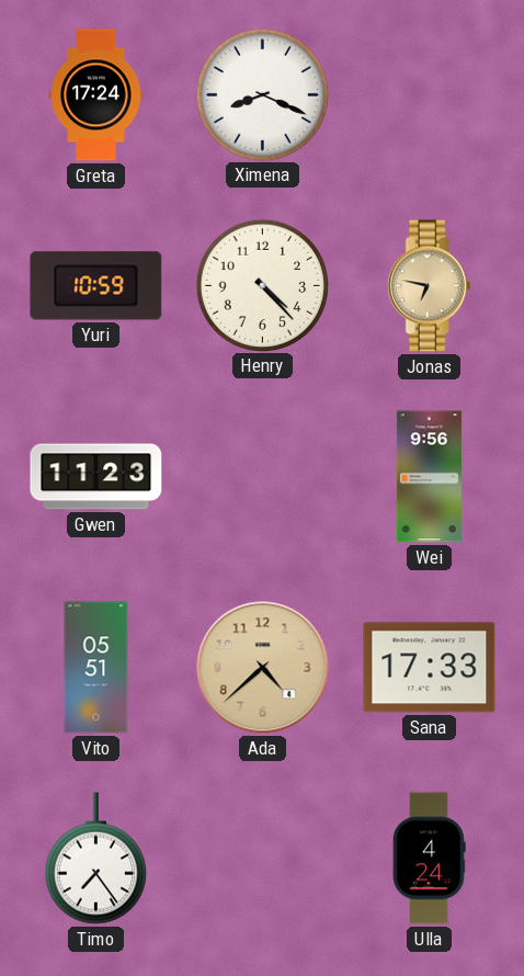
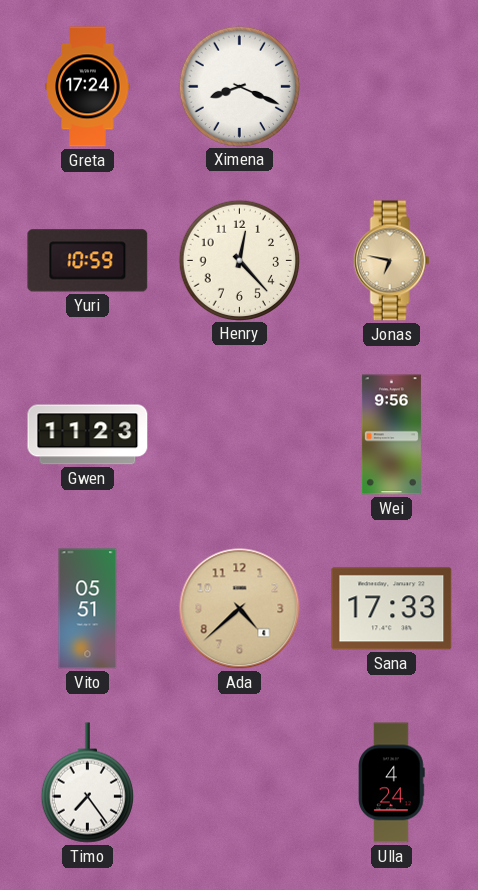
Henry: 4:23 -> 12:23 (239, 260)
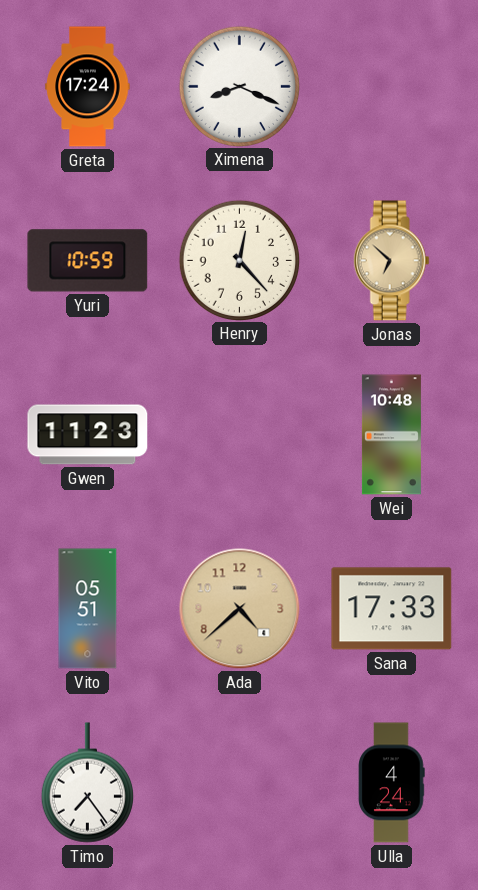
Jonas: 6:47 -> 6:52 (391, 261)
Wei: 9:56 -> 10:48 (391, 435)
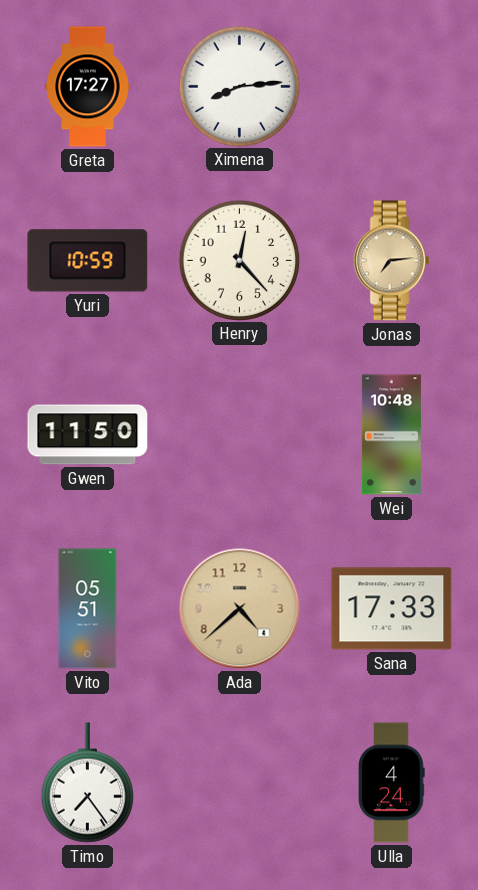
Greta: 17:24 -> 17:27 (88, 87)
Ximena: 8:19 -> 8:14 (239, 86)
Jonas: 6:52 -> 7:14 (391, 261)
Gwen: 11:23 -> 11:50 (88, 435)
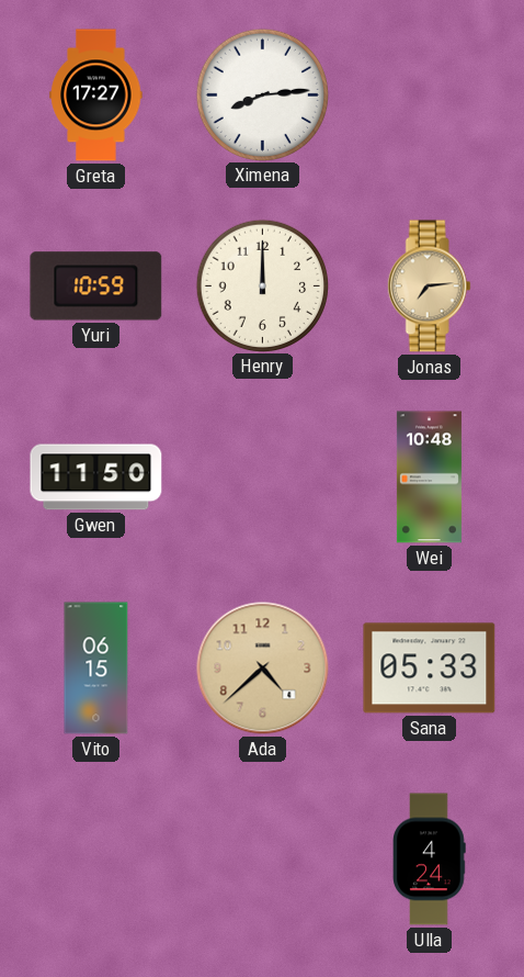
Henry: 12:23 -> 12:00 (262, 285)
Vito: 05:51 -> 06:15 (96, 669)
Sana: 17:33 -> 05:33 (430, 669)
Timo: 7:24 -> none (87, 783)
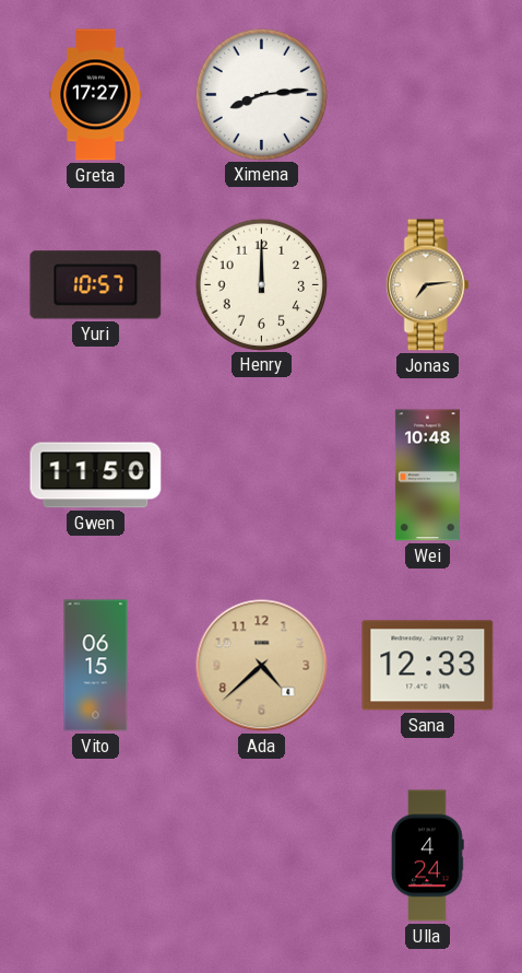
Yuri: 10:59 -> 10:57 (96, 285)
Sana: 05:33 -> 12:33 (428, 666)
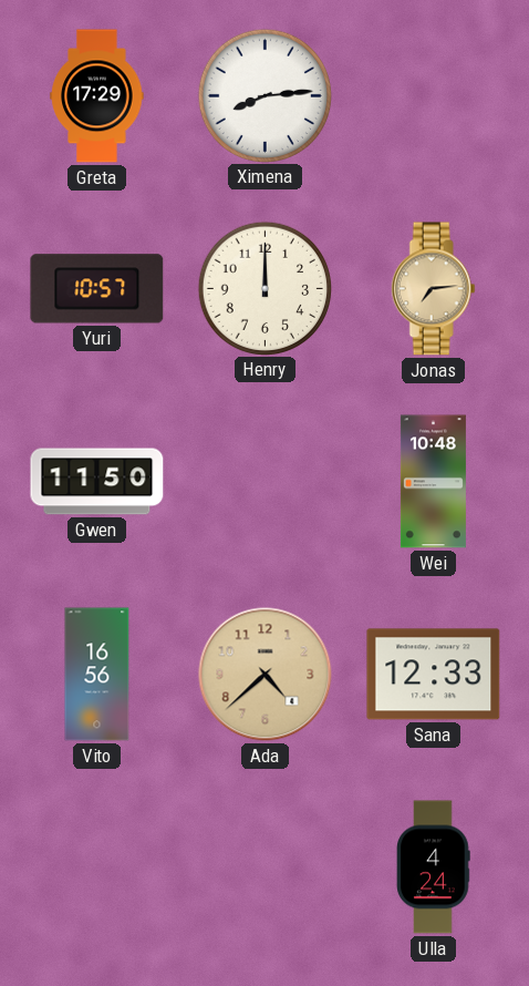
Greta: 17:27 -> 17:29 (97, 96)
Vito: 06:15 -> 16:56 (97, 675)
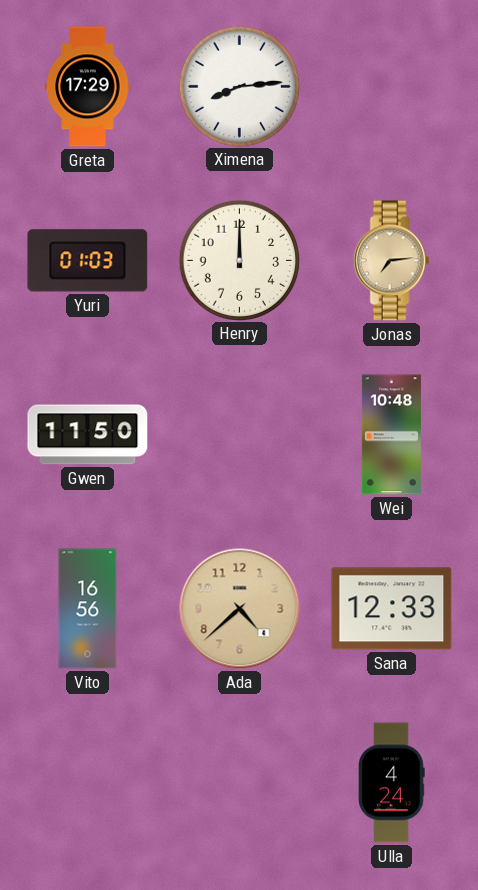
Yuri: 10:57 -> 01:03 (88, 261)
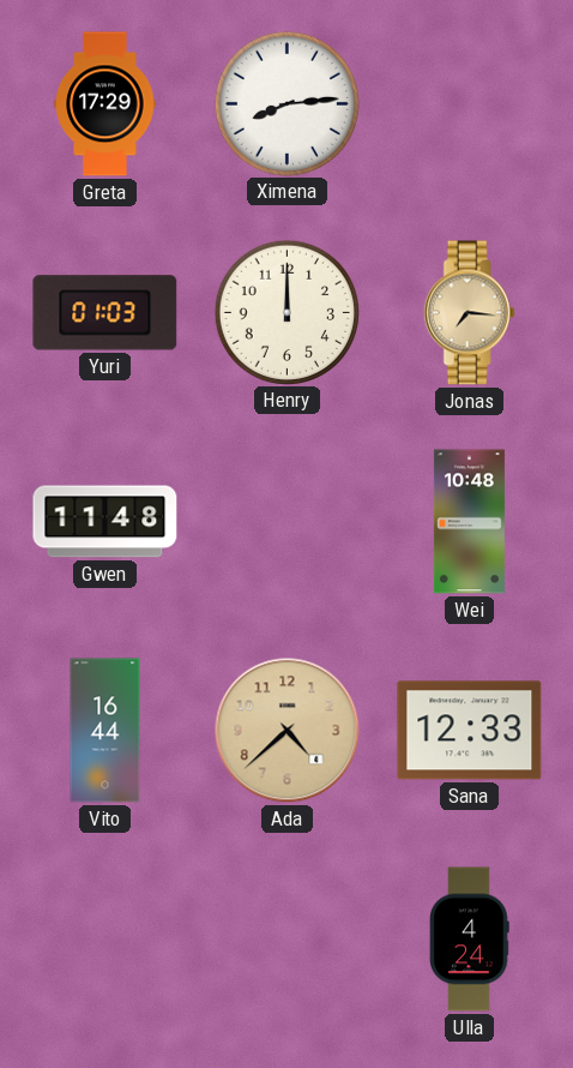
Jonas: 7:14 -> 7:16 (469, 313)
Gwen: 11:50 -> 11:48 (105, 522)
Vito: 16:56 -> 16:44 (105, 731)
